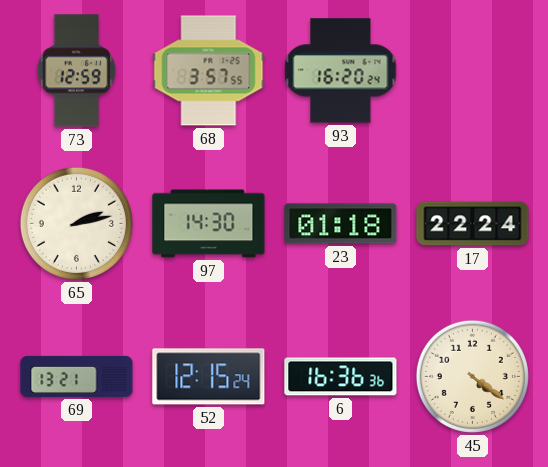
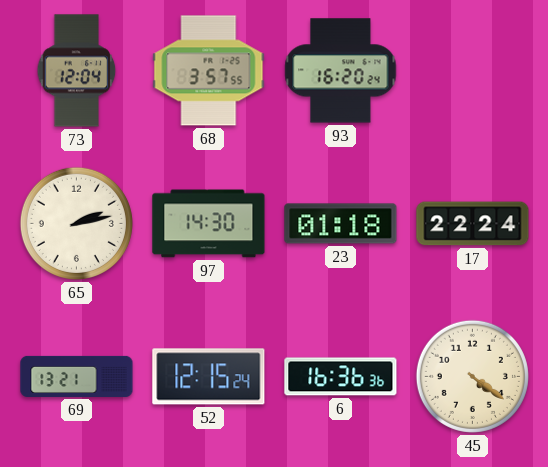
73: 12:59 -> 12:04 (77, 71)
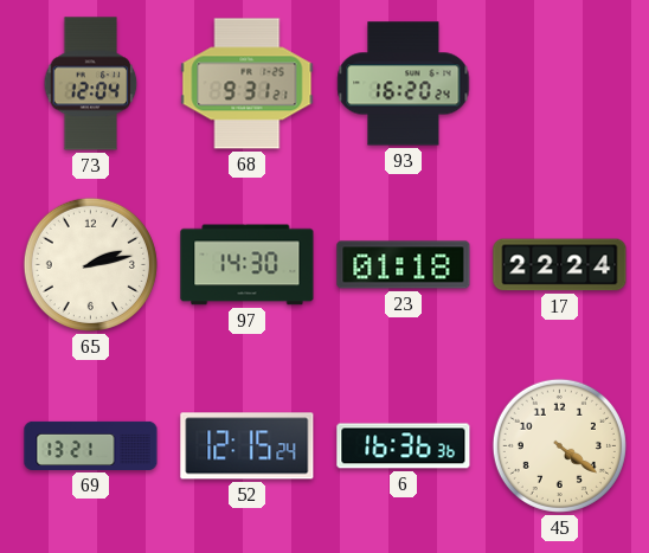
68: 3:57 -> 9:31 (248, 84)
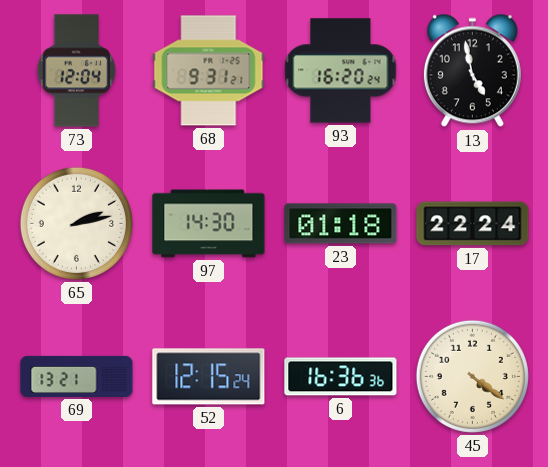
13: none -> 4:58 (472, 71)
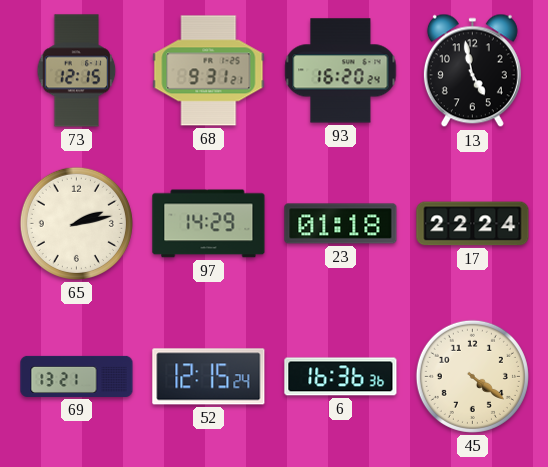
73: 12:04 -> 12:15 (77, 71)
97: 14:30 -> 14:29 (209, 224)
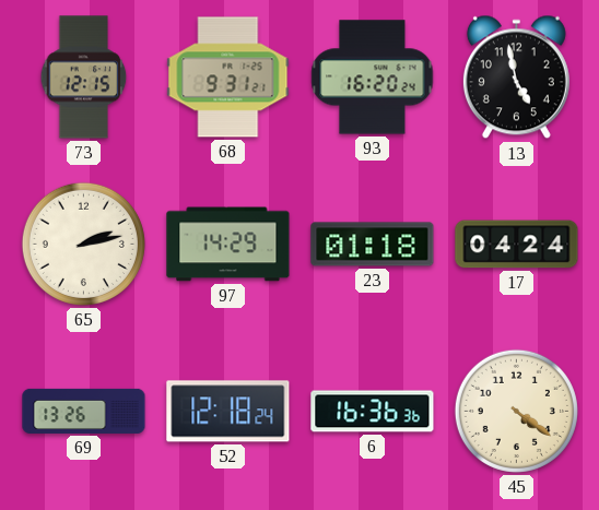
17: 22:24 -> 04:24 (517, 245)
69: 13:21 -> 13:26 (84, 411)
52: 12:15 -> 12:18 (228, 412)
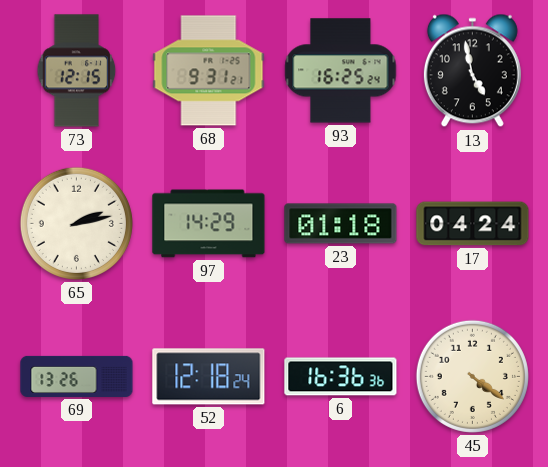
93: 16:20 -> 16:25 (341, 71)
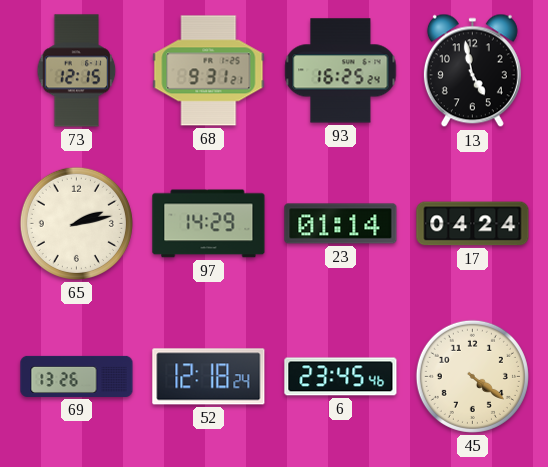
23: 01:18 -> 01:14 (341, 224)
6: 16:36 -> 23:45 (341, 377)
